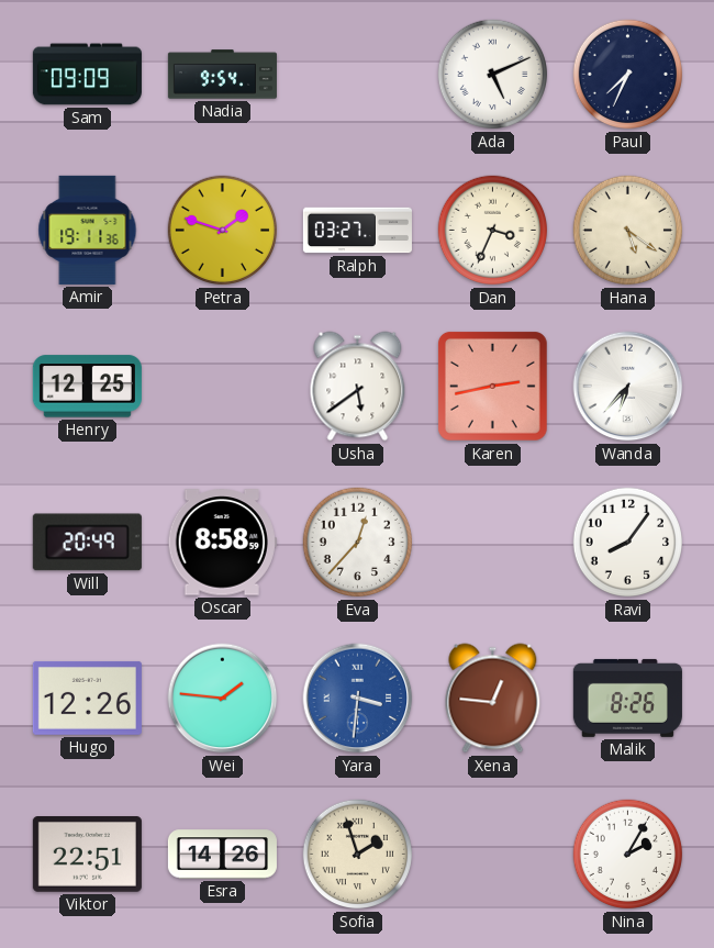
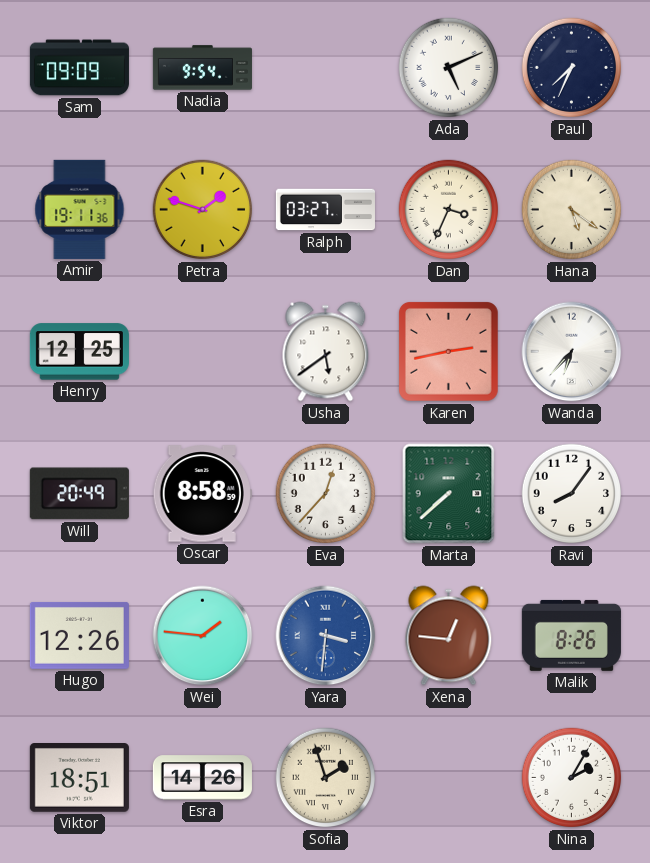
Marta: none -> 7:38 (449, 494)
Viktor: 22:51 -> 18:51 (79, 778)
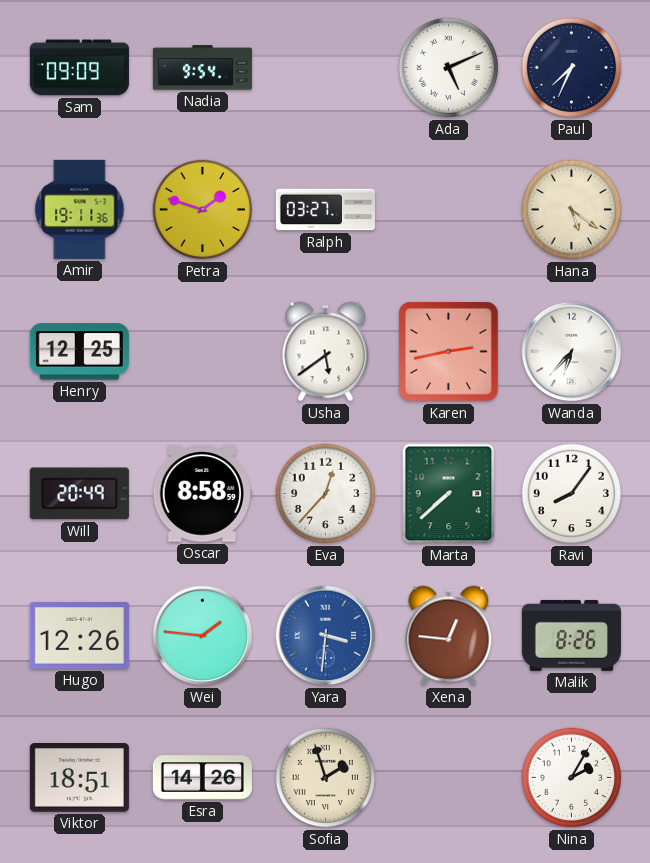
Dan: 3:34 -> none (449, 210)
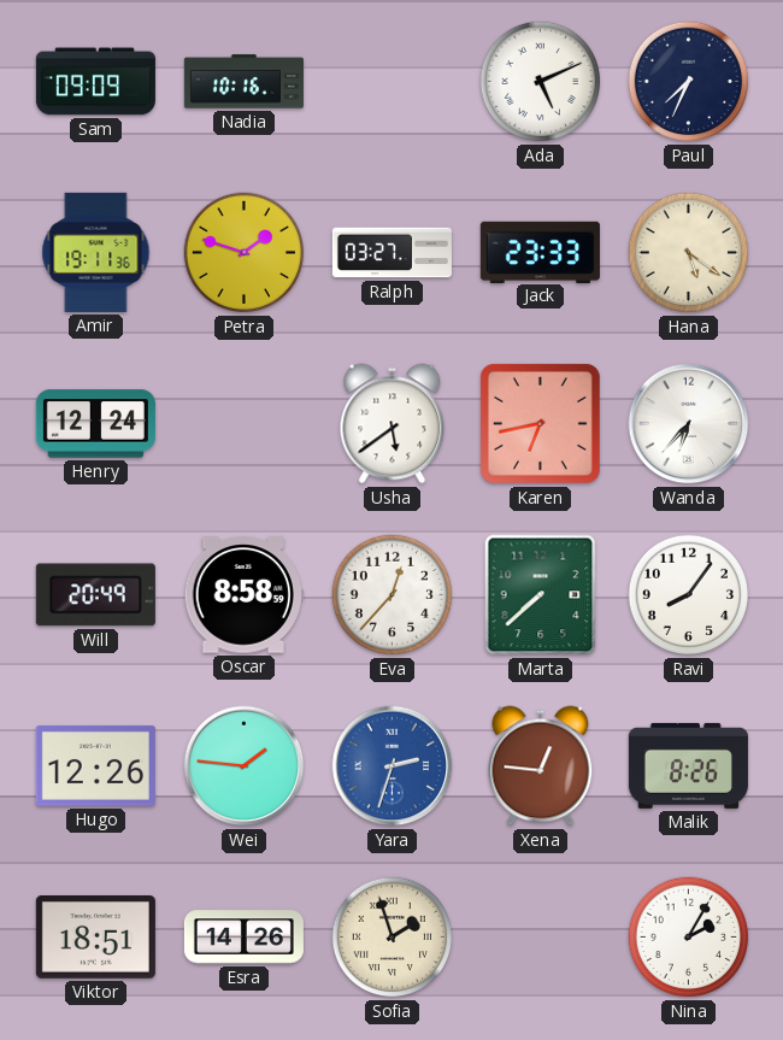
Nadia: 9:54 -> 10:16 (243, 82)
Jack: none -> 23:33 (540, 252)
Henry: 12:25 -> 12:24 (95, 424)
Karen: 2:43 -> 6:43 (540, 423)
Yara: 3:31 -> 2:33 (393, 766)
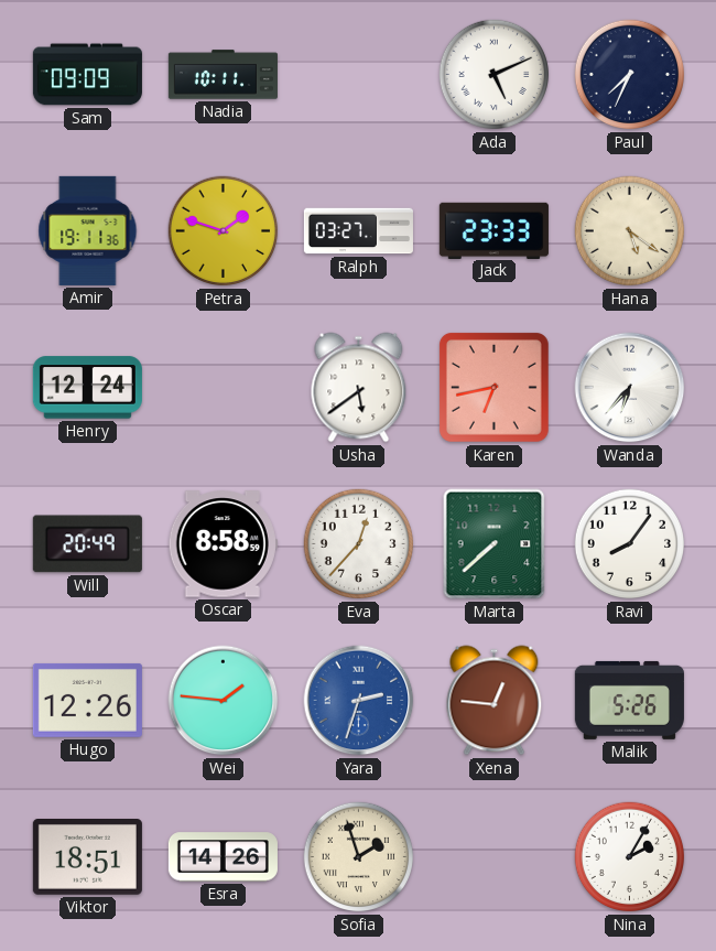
Nadia: 10:16 -> 10:11 (223, 75)
Malik: 8:26 -> 5:26 (629, 700)
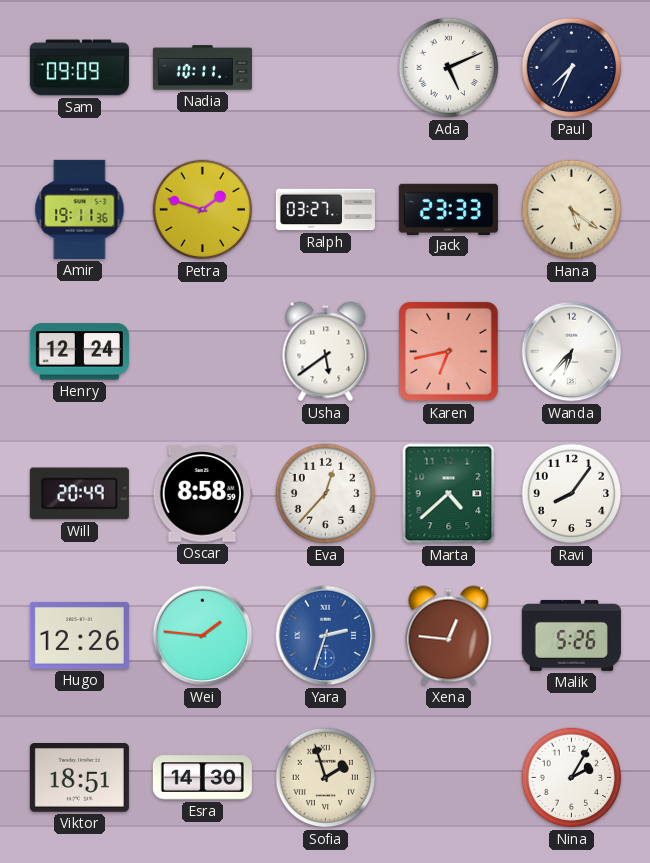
Marta: 7:38 -> 4:38 (449, 494)
Esra: 14:26 -> 14:30 (202, 778)
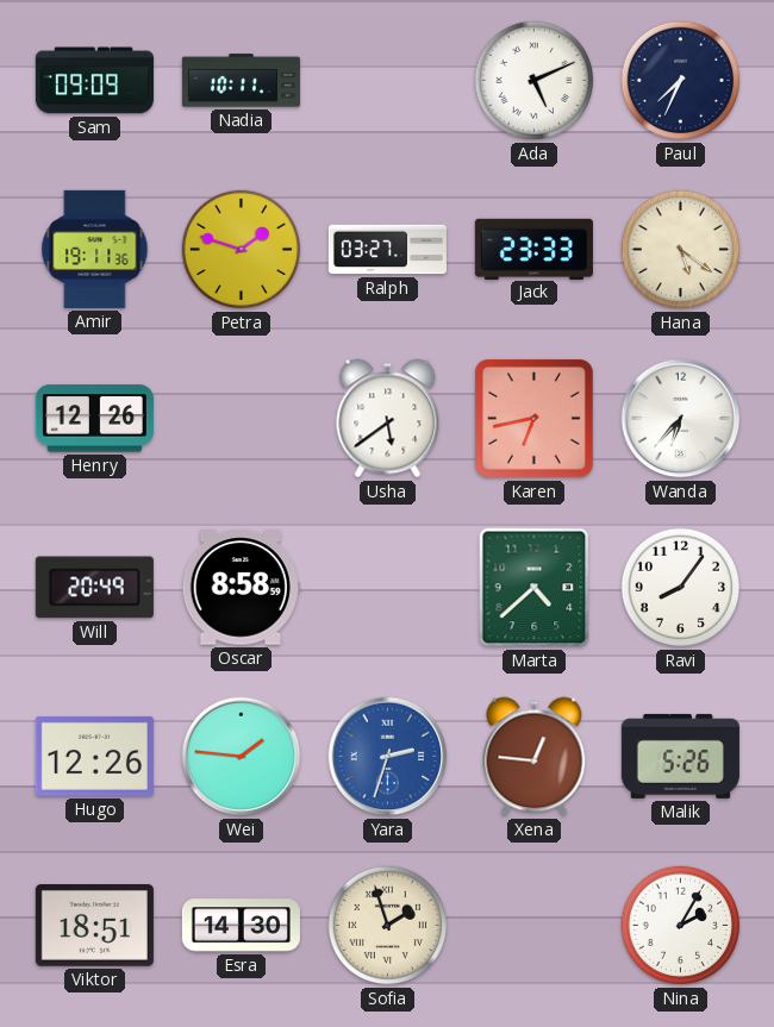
Henry: 12:24 -> 12:26 (94, 419)
Eva: 12:37 -> none (326, 494)
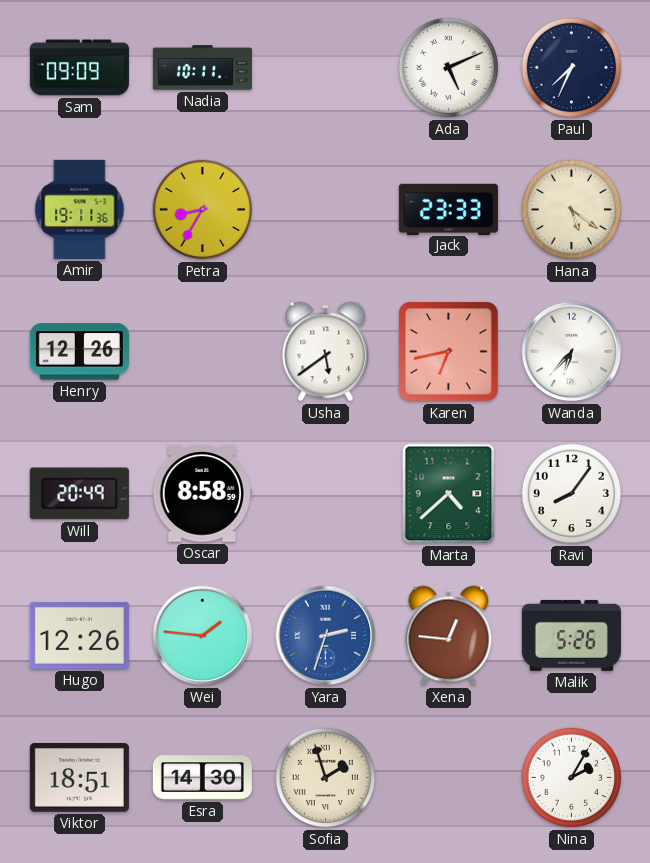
Petra: 1:48 -> 8:35 (203, 210)
Ralph: 03:27 -> none (387, 250)
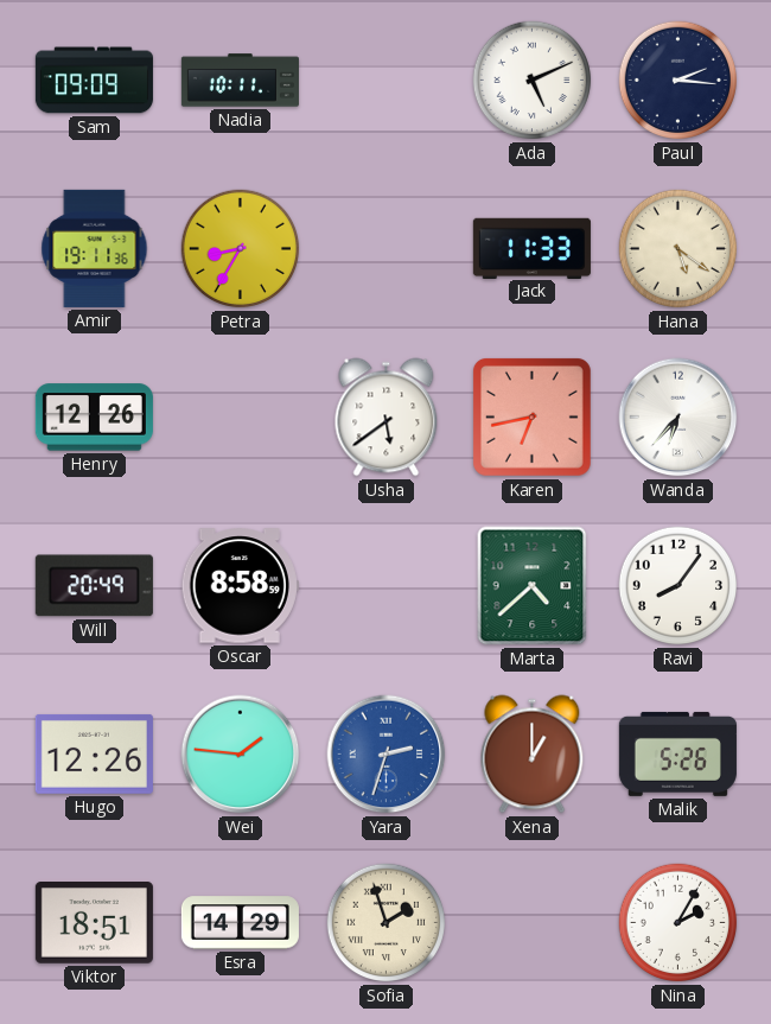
Paul: 7:34 -> 2:16 (678, 81)
Jack: 23:33 -> 11:33 (531, 248)
Xena: 12:46 -> 1:00 (533, 755)
Esra: 14:30 -> 14:29 (240, 923)
